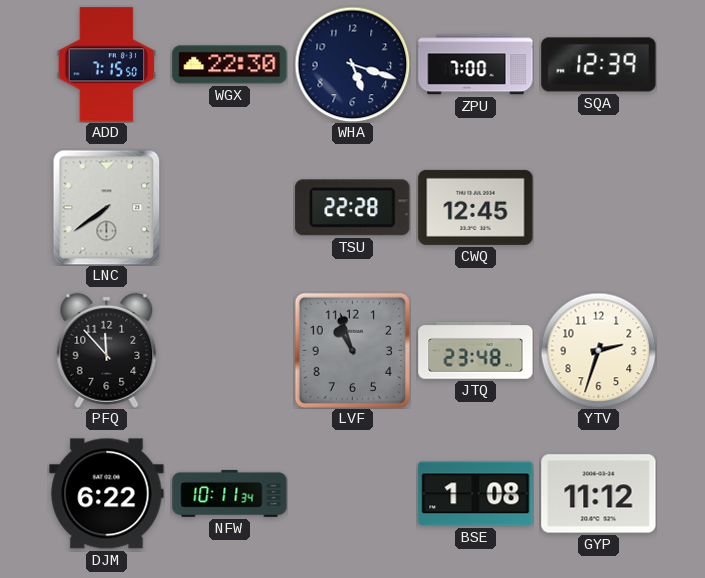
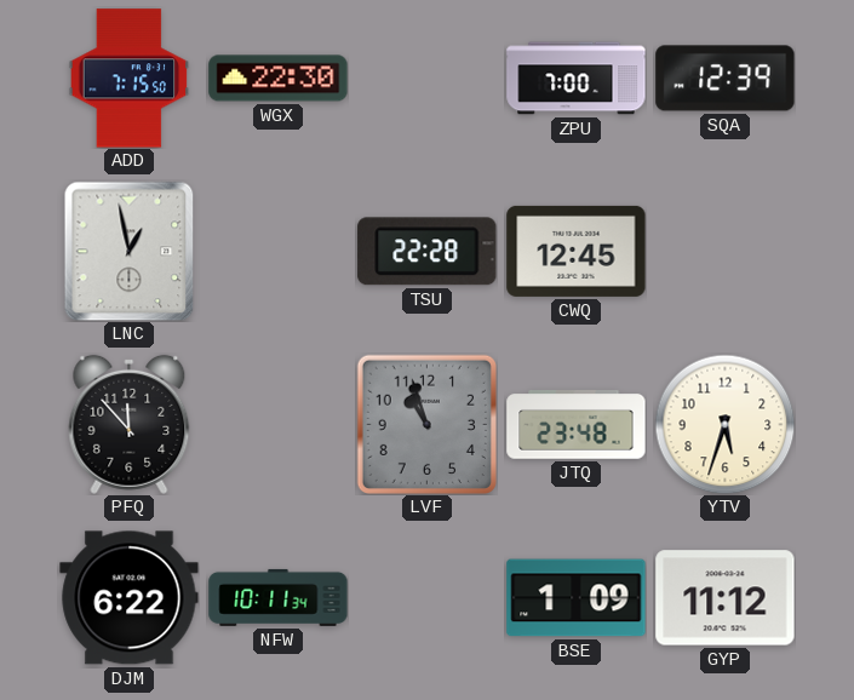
WHA: 5:18 -> none (352, 64)
LNC: 7:39 -> 12:58 (130, 251)
YTV: 2:33 -> 5:33 (724, 424)
BSE: 1:08 -> 1:09 (577, 598)
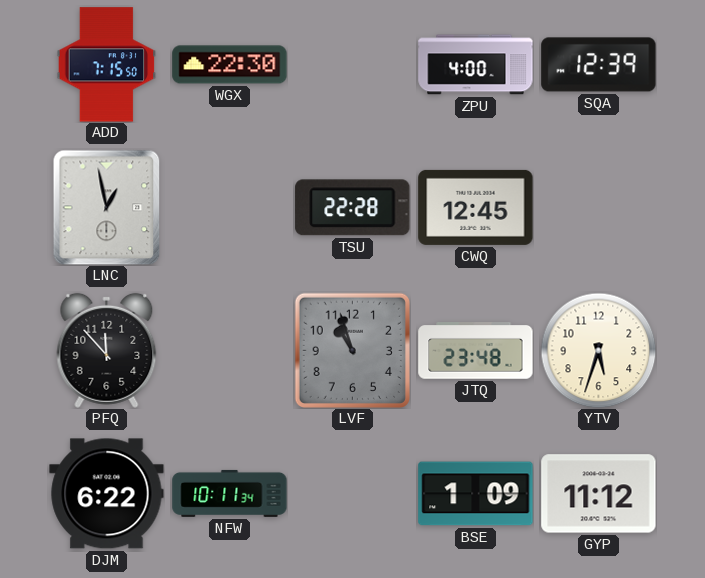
ZPU: 7:00 -> 4:00 (476, 65)
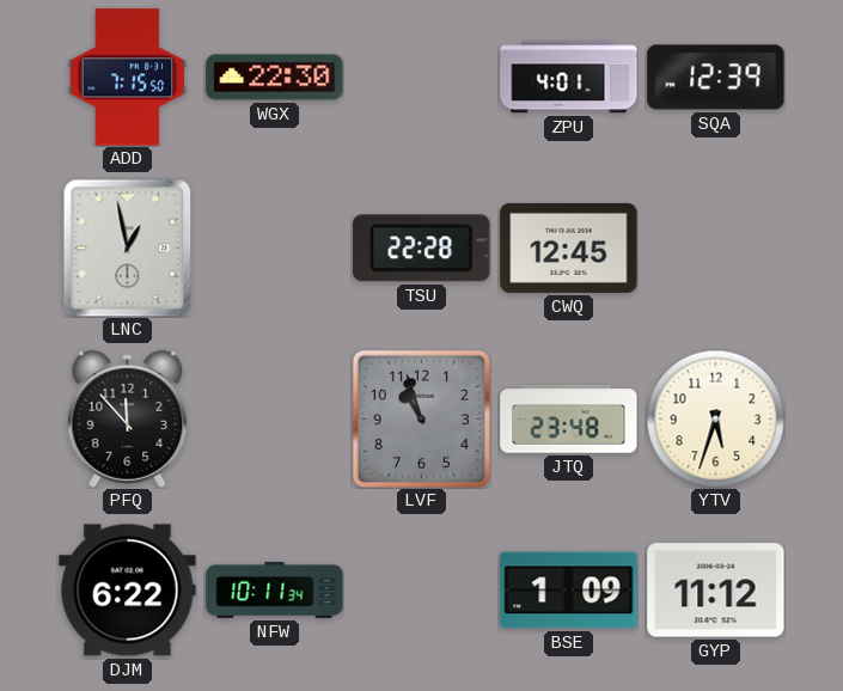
ZPU: 4:00 -> 4:01 (569, 78)
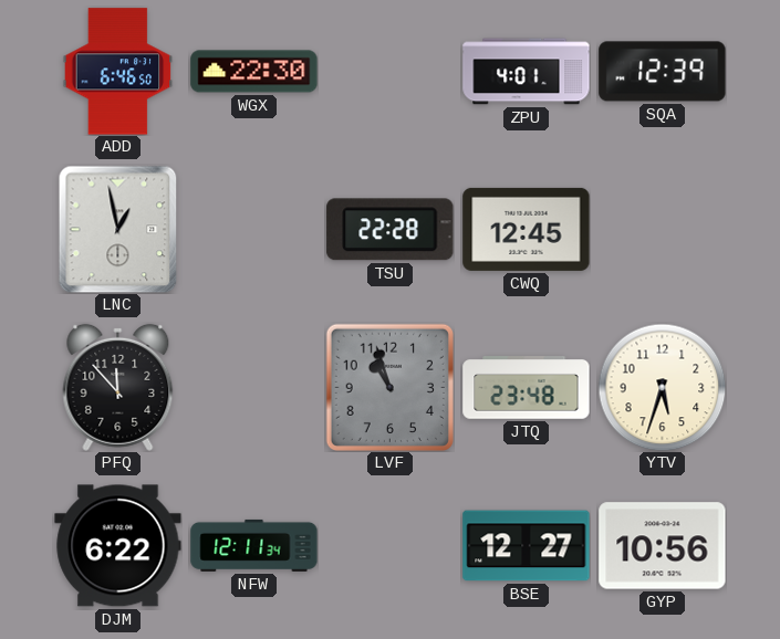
ADD: 7:15 -> 6:46 (118, 72)
NFW: 10:11 -> 12:11 (254, 545)
BSE: 1:09 -> 12:27 (527, 546)
GYP: 11:12 -> 10:56 (663, 546)
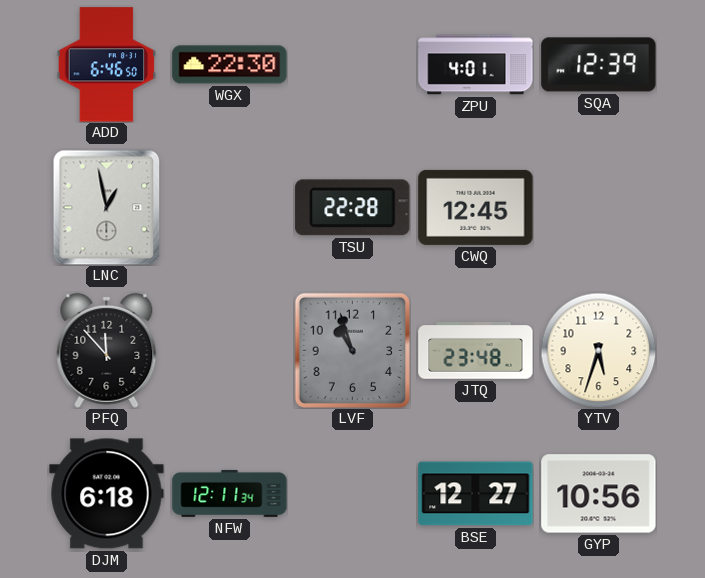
DJM: 6:22 -> 6:18 (107, 494)
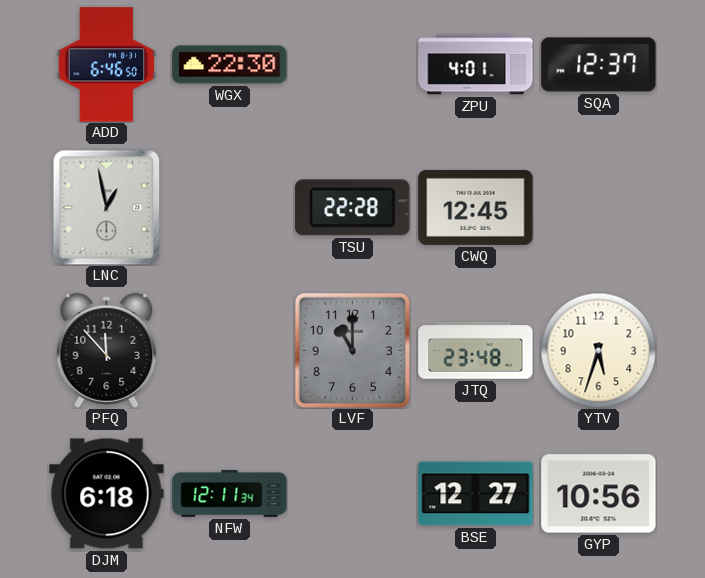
SQA: 12:39 -> 12:37 (599, 65)
LVF: 10:57 -> 11:00 (352, 350)
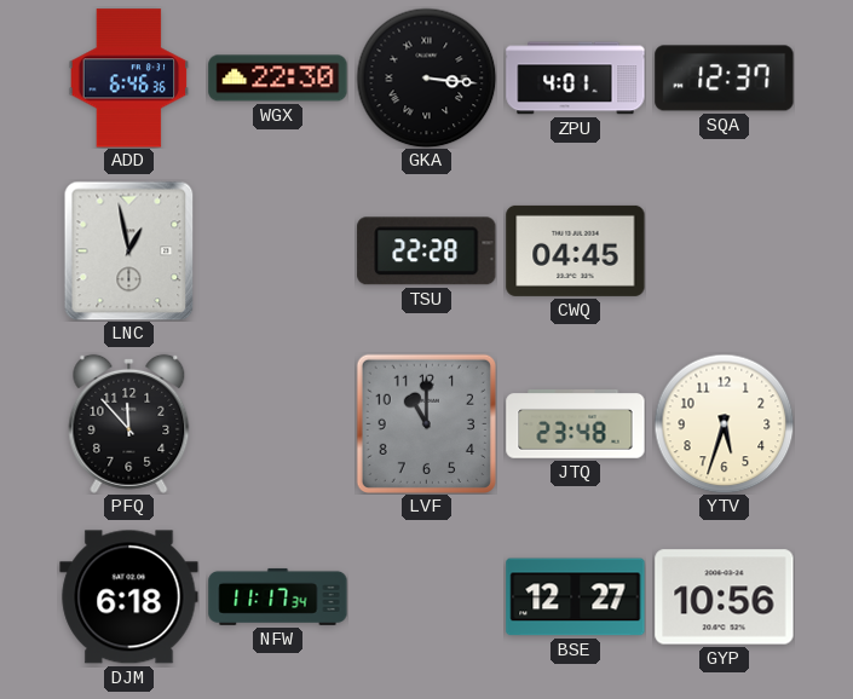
ADD: 6:46:50 -> 6:46:36 (129, 79)
GKA: none -> 3:16 (426, 77)
CWQ: 12:45 -> 04:45 (576, 250)
NFW: 12:11 -> 11:17 (278, 596)
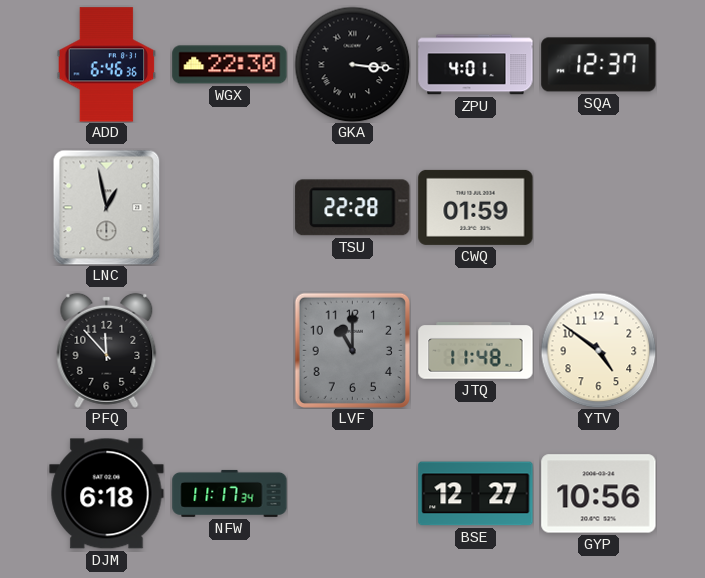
CWQ: 04:45 -> 01:59 (476, 207)
JTQ: 23:48 -> 11:48 (476, 351)
YTV: 5:33 -> 4:51 (598, 350)
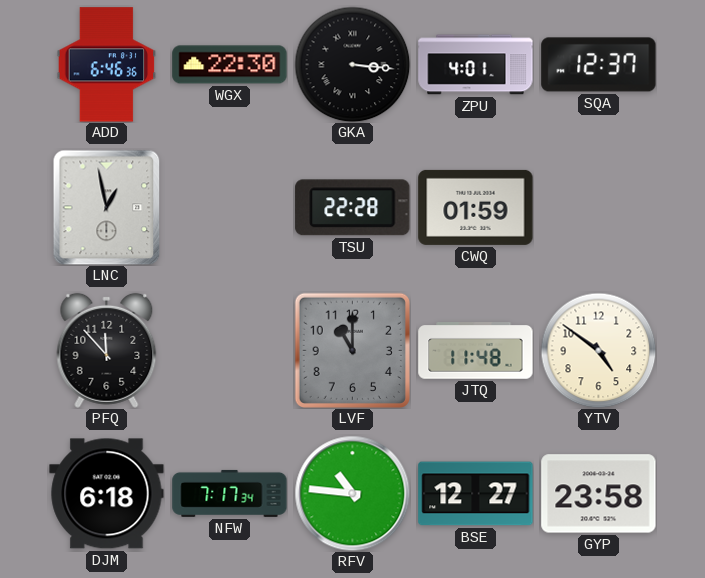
NFW: 11:17 -> 7:17 (230, 493)
RFV: none -> 10:46 (352, 493)
GYP: 10:56 -> 23:58 (599, 494)
